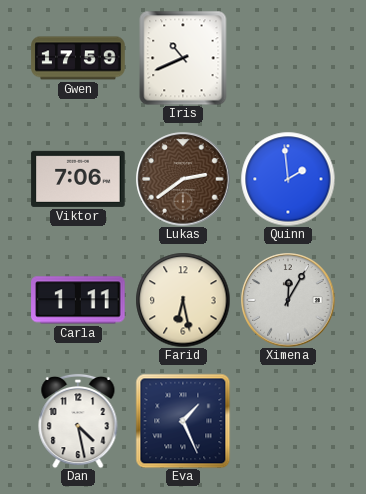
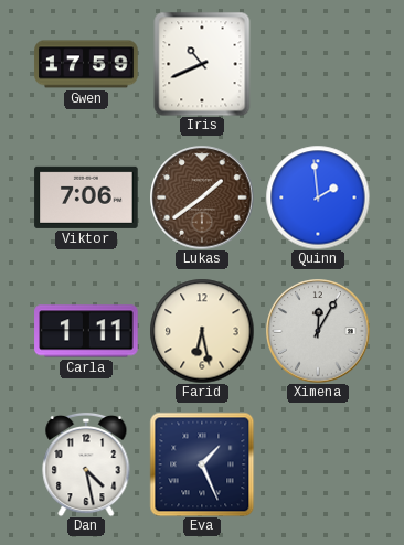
Lukas: 2:39 -> 1:39 (202, 197)
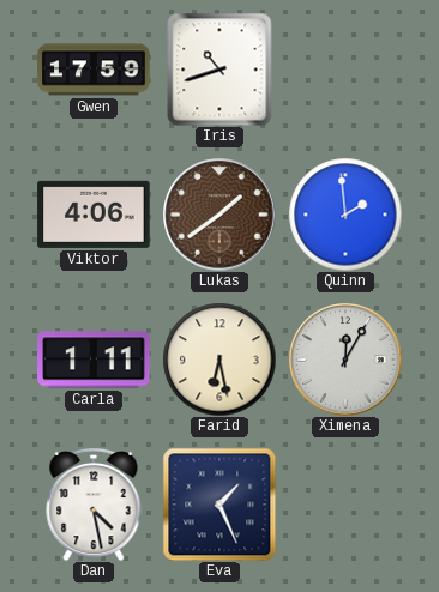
Iris: 10:41 -> 10:42 (220, 70)
Viktor: 7:06 -> 4:06 (94, 215)
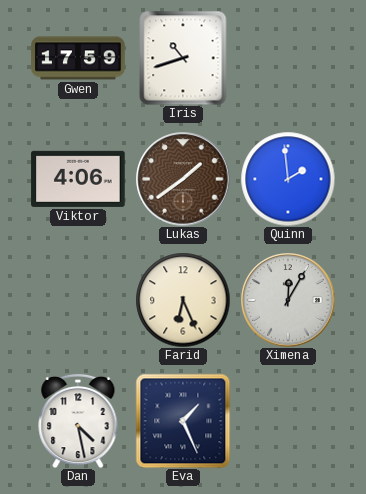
Carla: 1:11 -> none (94, 360)
Farid: 6:28 -> 6:26 (183, 300)
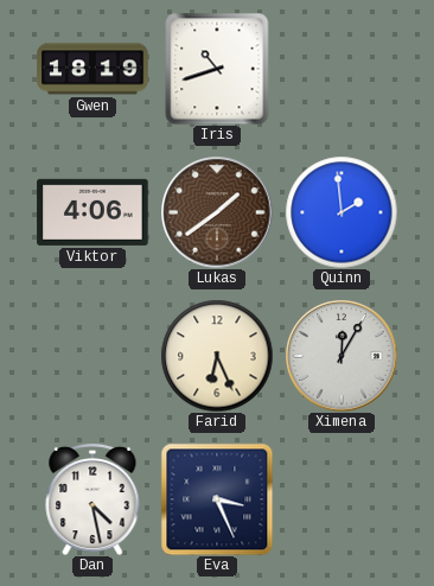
Gwen: 17:59 -> 18:19 (92, 69)
Eva: 1:26 -> 3:26 (217, 499)
